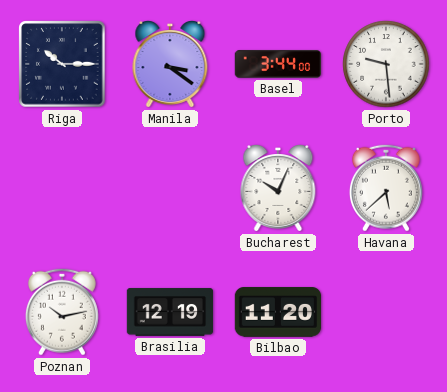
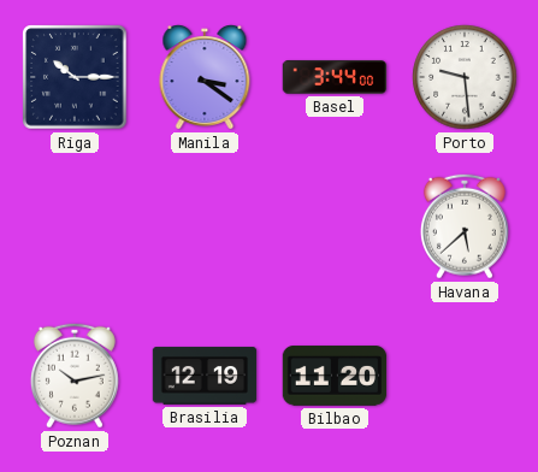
Bucharest: 10:04 -> none (278, 189)
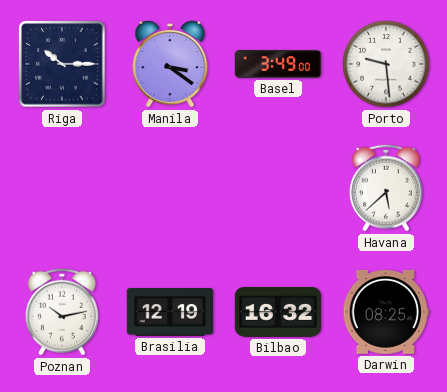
Basel: 3:44 -> 3:49 (278, 64)
Bilbao: 11:20 -> 16:32 (278, 312)
Darwin: none -> 08:25 (385, 312)
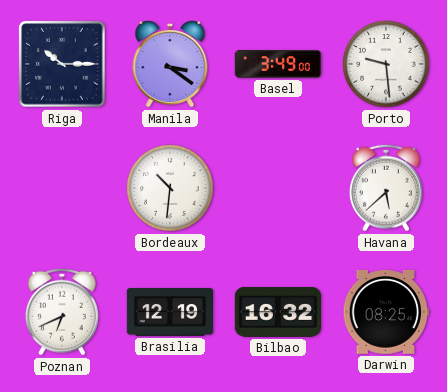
Bordeaux: none -> 10:31 (170, 188)
Poznan: 10:13 -> 6:41 (62, 312)
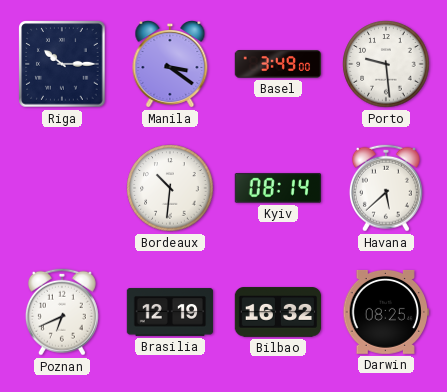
Kyiv: none -> 08:14 (277, 188)
